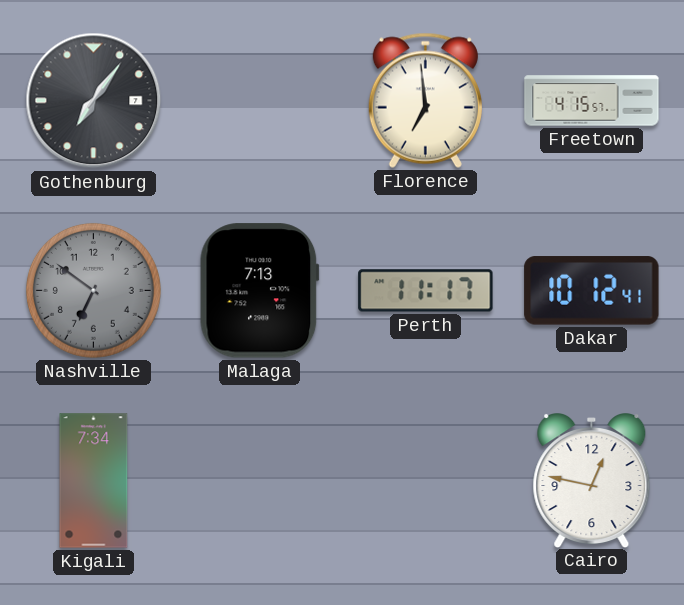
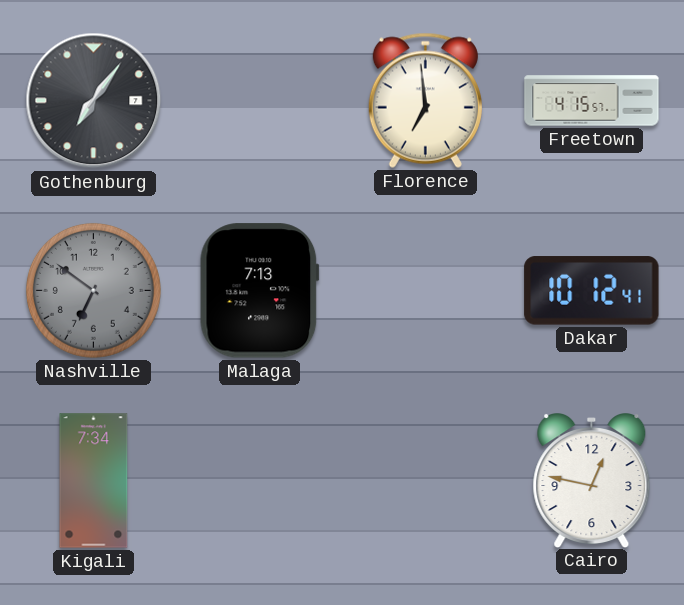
Perth: 11:17 -> none (426, 291)
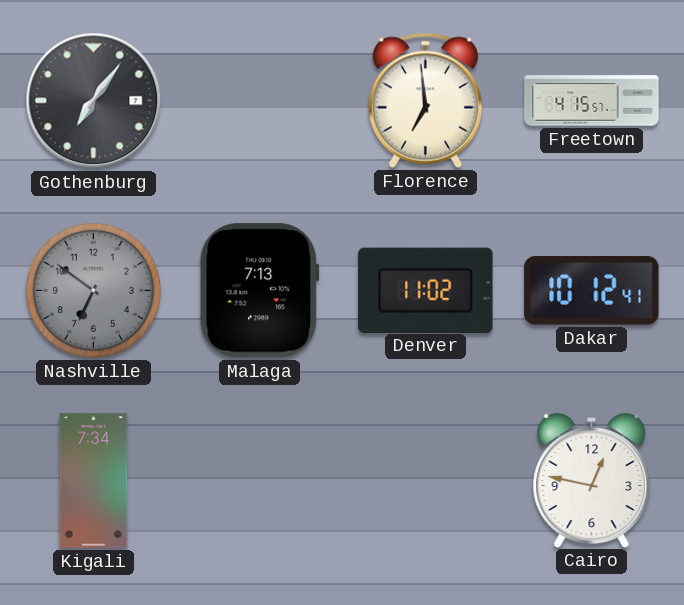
Denver: none -> 11:02 (426, 290)
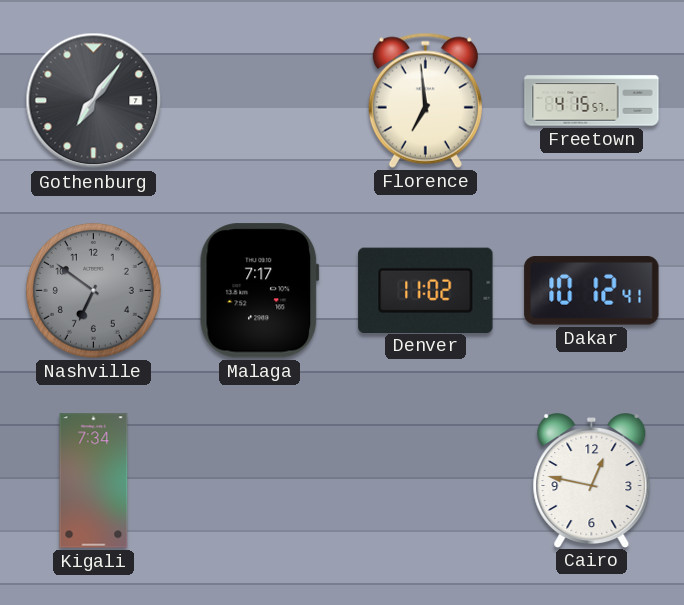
Malaga: 7:13 -> 7:17 (260, 291)
